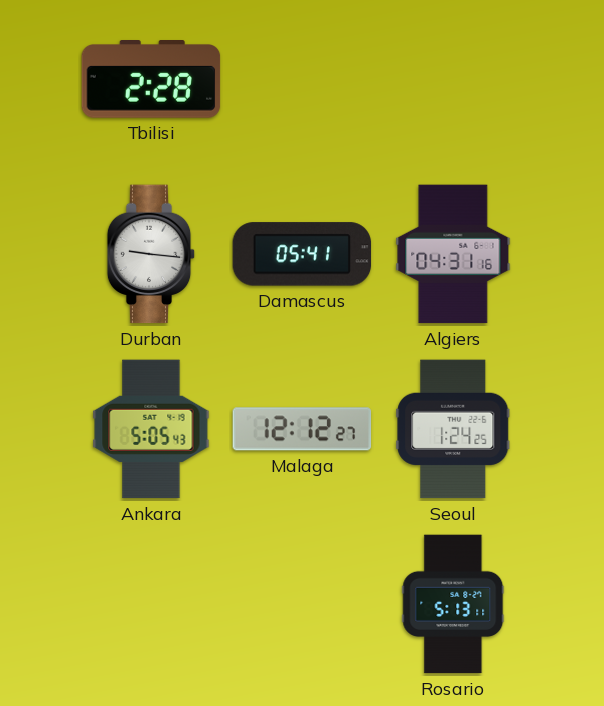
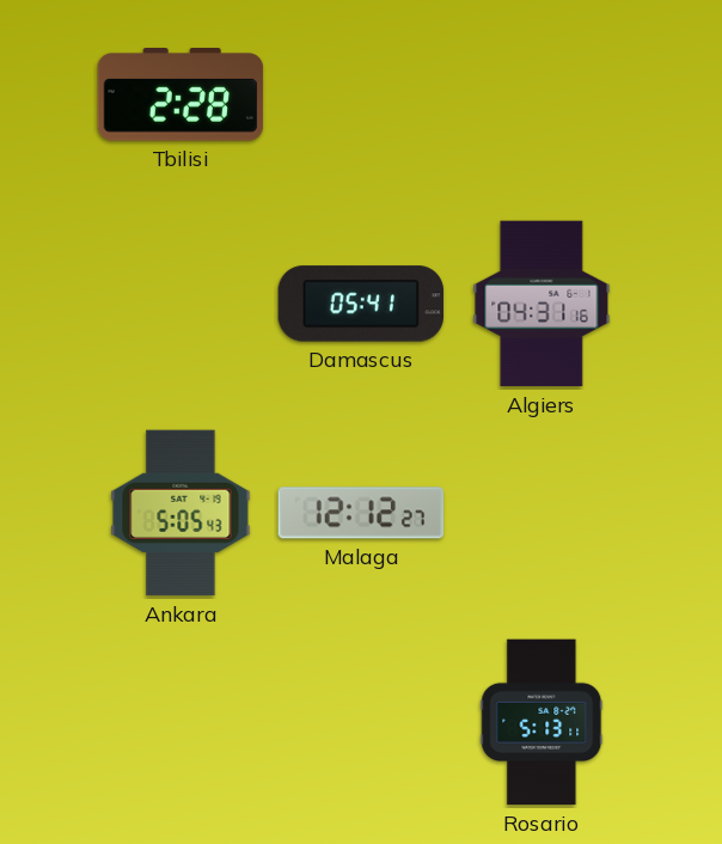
Durban: 9:16 -> none (151, 254)
Seoul: 1:24 -> none (453, 429)
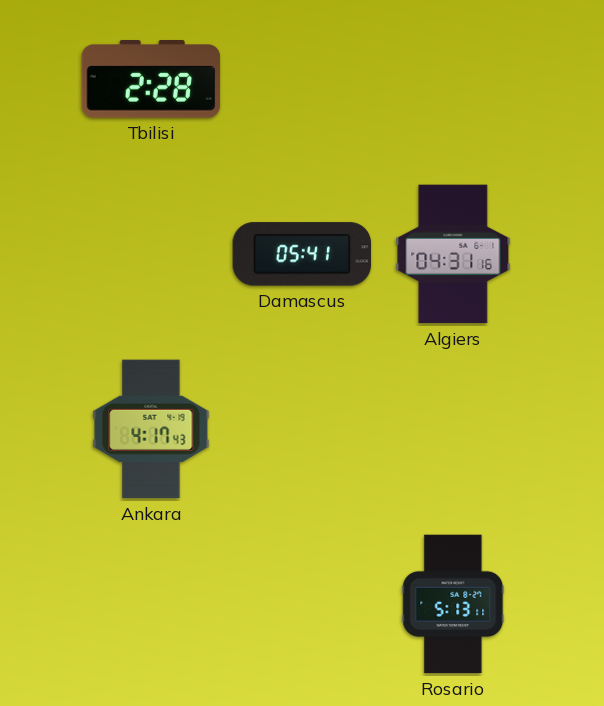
Ankara: 5:05 -> 4:17 (151, 429)
Malaga: 12:12 -> none (361, 513)
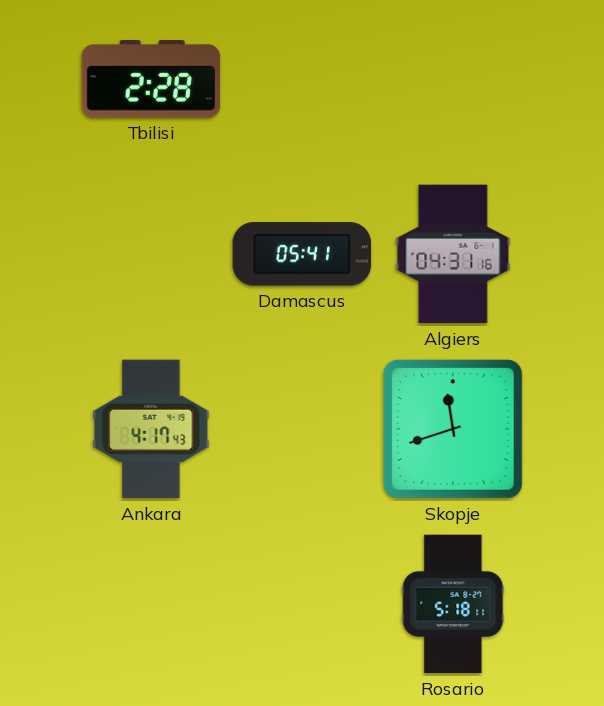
Skopje: none -> 11:42 (453, 429)
Rosario: 5:13 -> 5:18 (453, 604)
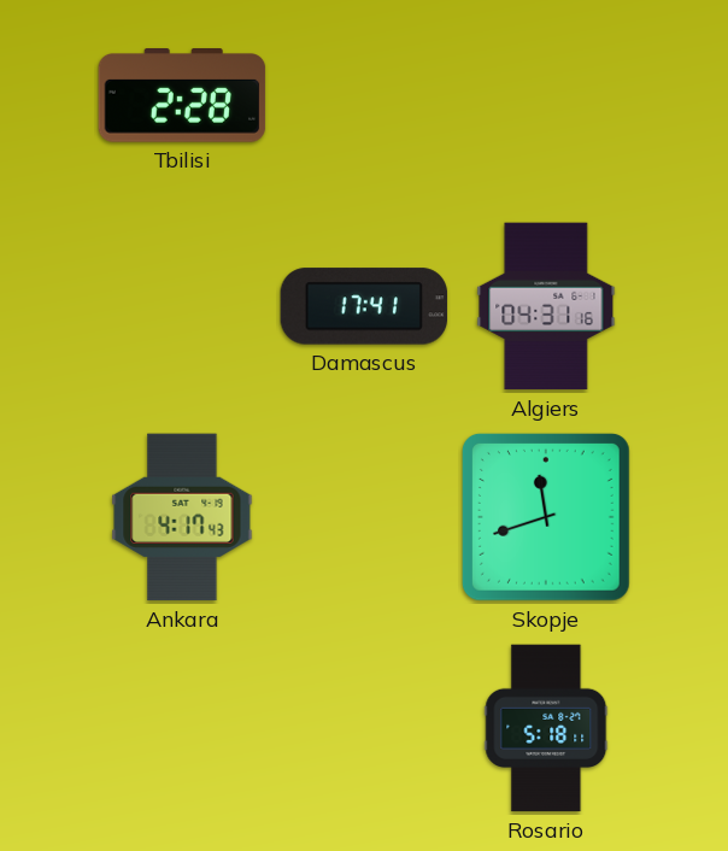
Damascus: 05:41 -> 17:41 (364, 306)
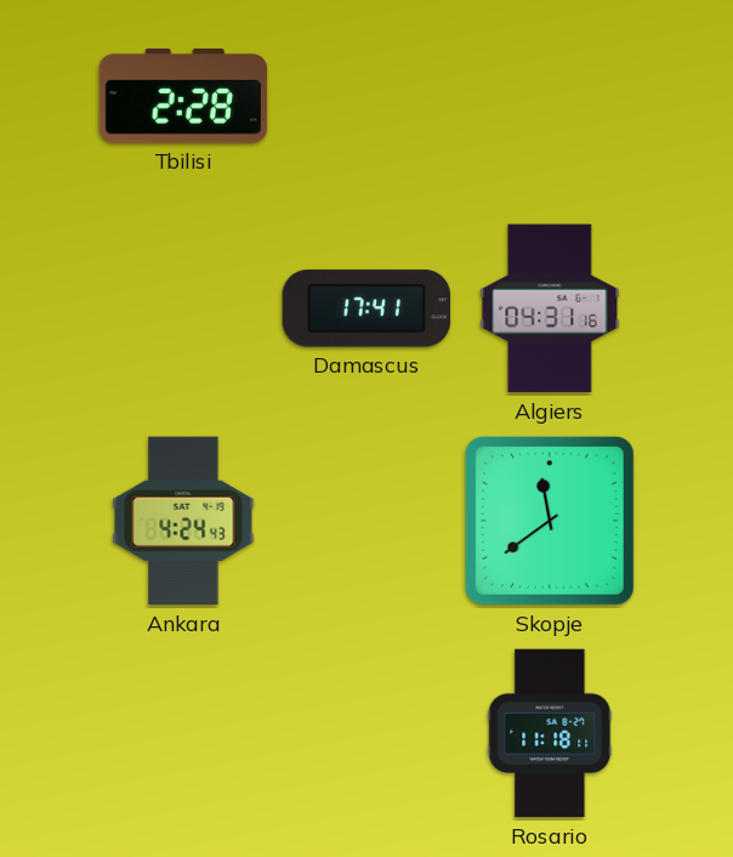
Ankara: 4:17 -> 4:24 (183, 521)
Skopje: 11:42 -> 11:39 (550, 521)
Rosario: 5:18 -> 11:18 (550, 733)
